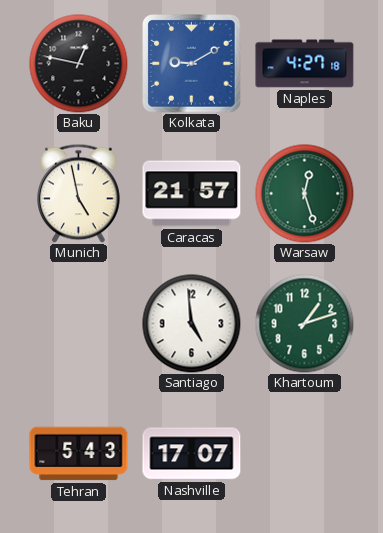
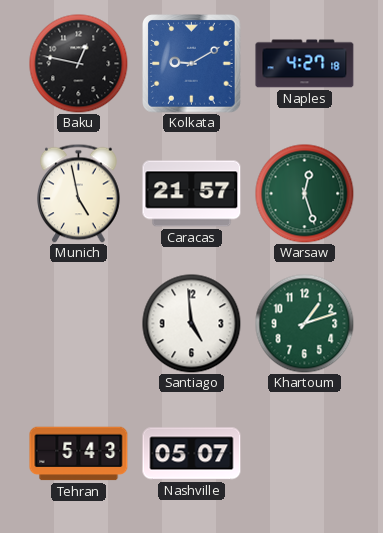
Nashville: 17:07 -> 05:07 (192, 454)
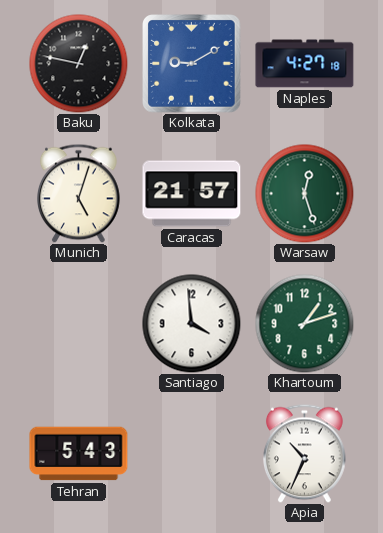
Munich: 4:58 -> 5:03 (79, 193)
Santiago: 4:59 -> 3:59 (192, 324)
Nashville: 05:07 -> none (192, 454)
Apia: none -> 10:34 (305, 453)
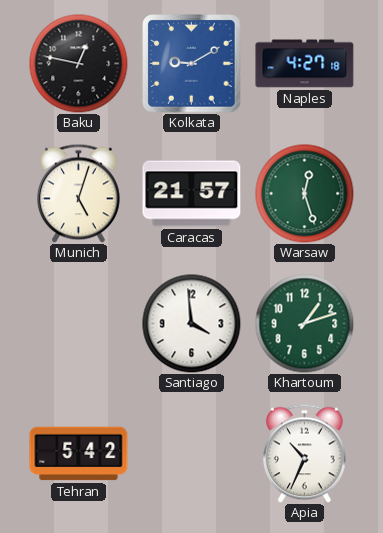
Tehran: 5:43 -> 5:42 (79, 454)
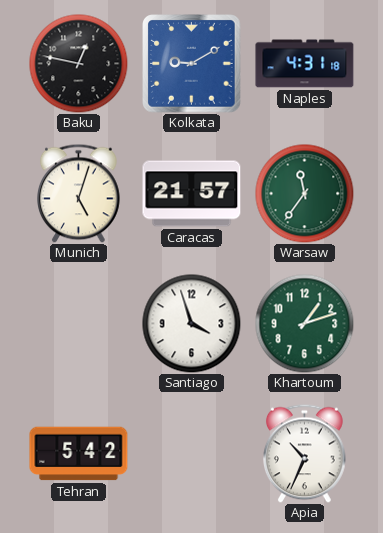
Naples: 4:27 -> 4:31 (305, 64)
Warsaw: 12:27 -> 11:36 (305, 194)
Santiago: 3:59 -> 3:57 (192, 324)
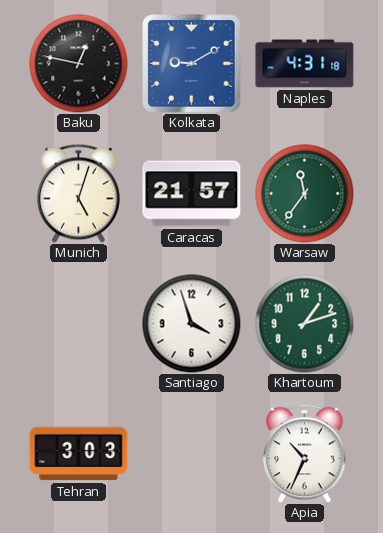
Tehran: 5:42 -> 3:03 (79, 454)
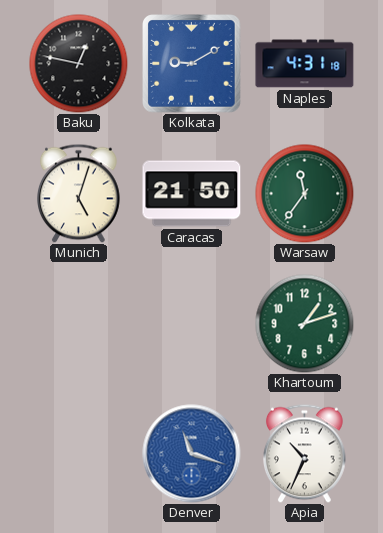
Caracas: 21:57 -> 21:50 (192, 194)
Santiago: 3:57 -> none (192, 324)
Tehran: 3:03 -> none (79, 454)
Denver: none -> 11:18 (192, 454)
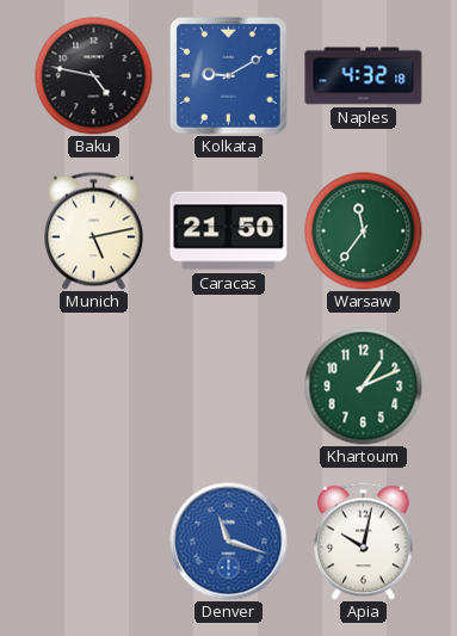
Baku: 12:47 -> 4:47 (94, 76)
Naples: 4:31 -> 4:32 (364, 76)
Munich: 5:03 -> 5:13 (94, 230)
Khartoum: 1:12 -> 1:11 (364, 387)
Apia: 10:34 -> 10:02 (364, 541)
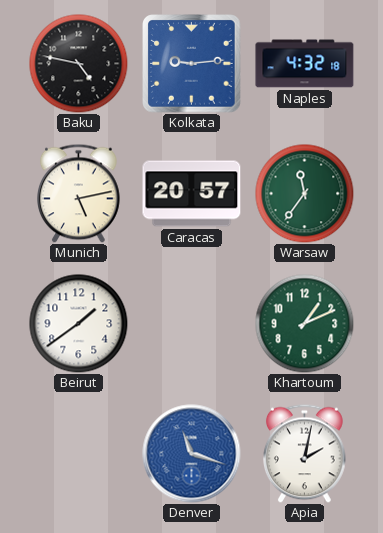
Kolkata: 9:10 -> 9:14 (192, 64)
Caracas: 21:50 -> 20:57 (192, 194)
Beirut: none -> 1:39 (79, 324)
Apia: 10:02 -> 2:02 (305, 453)
